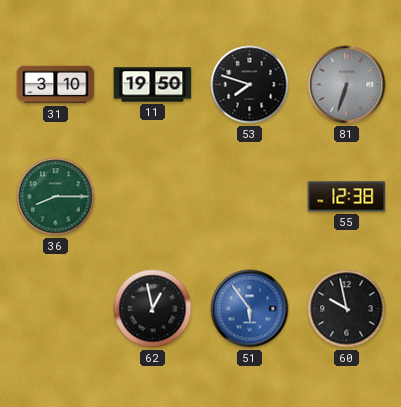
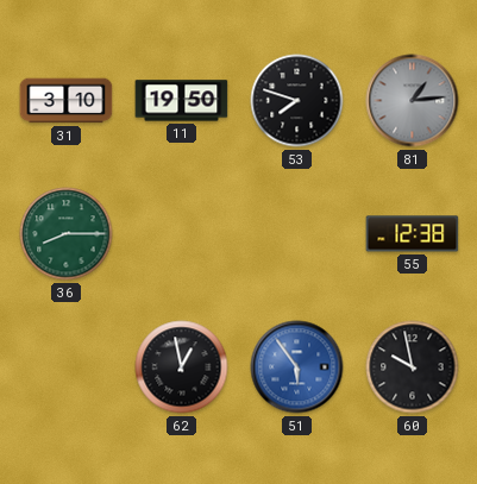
81: 6:33 -> 1:14 (413, 101)
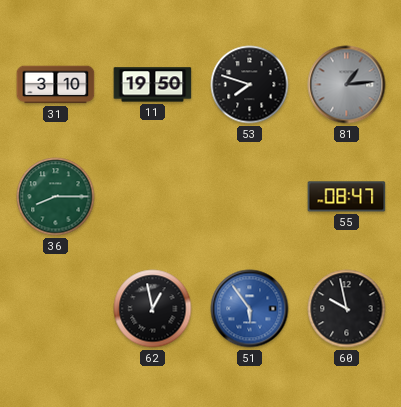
55: 12:38 -> 08:47 (347, 197)
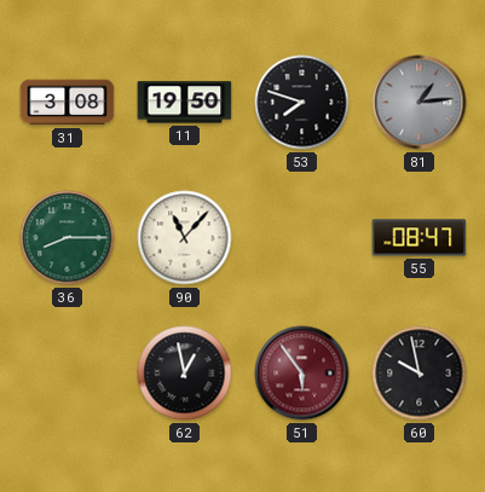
31: 3:10 -> 3:08 (68, 103)
90: none -> 11:07 (185, 238)
51 dial: blue -> burgundy (302, 374)
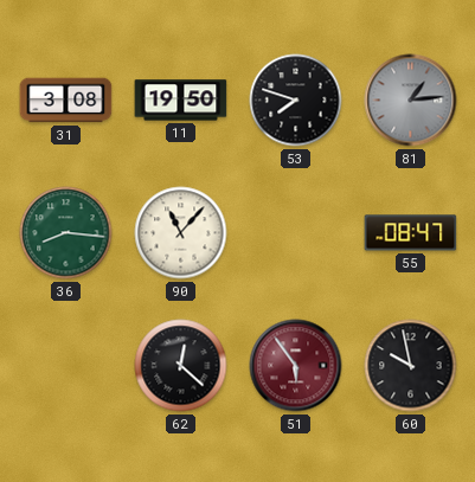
36: 8:15 -> 8:16 (66, 233)
62: 12:58 -> 12:22 (181, 366)
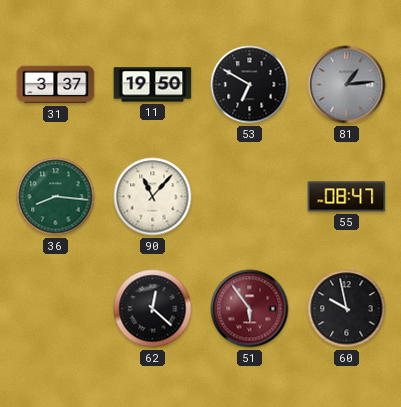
31: 3:08 -> 3:37 (56, 85)
53: 7:48 -> 6:50 (250, 85)
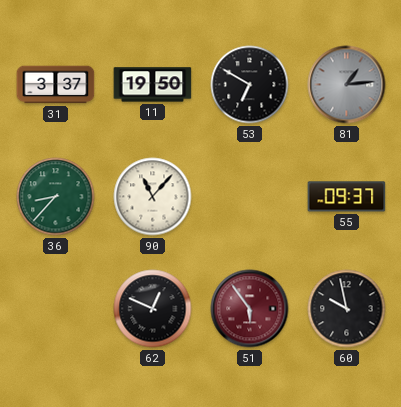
36: 8:16 -> 8:37 (56, 197)
55: 08:47 -> 09:37 (347, 197)
62: 12:22 -> 12:49 (153, 309)
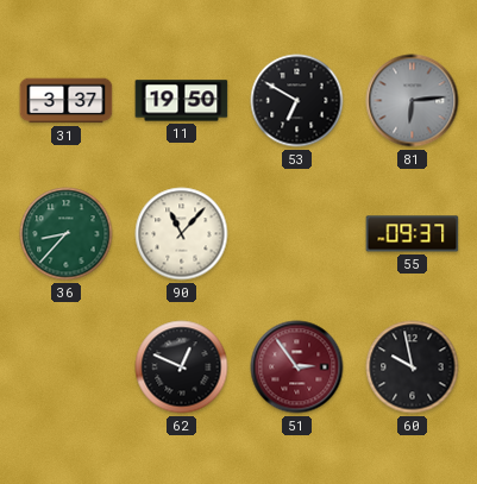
81: 1:14 -> 6:14 (413, 101)
51: 5:54 -> 2:54 (297, 367)
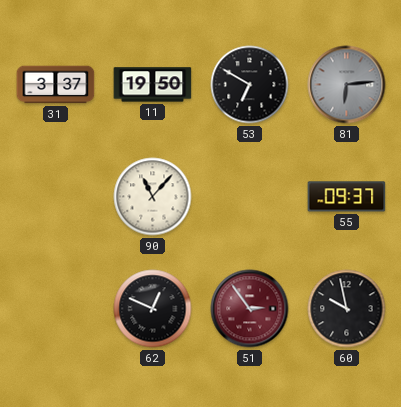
36: 8:37 -> none (67, 234)
